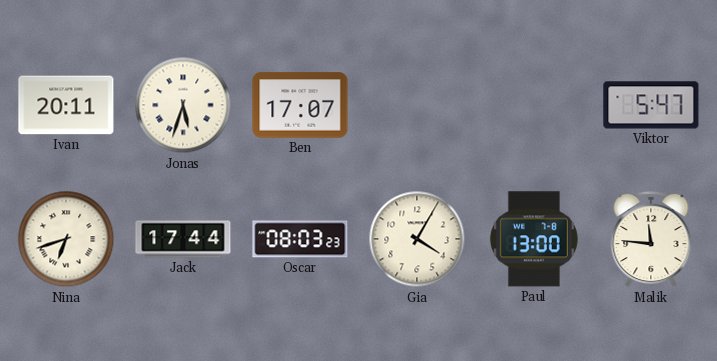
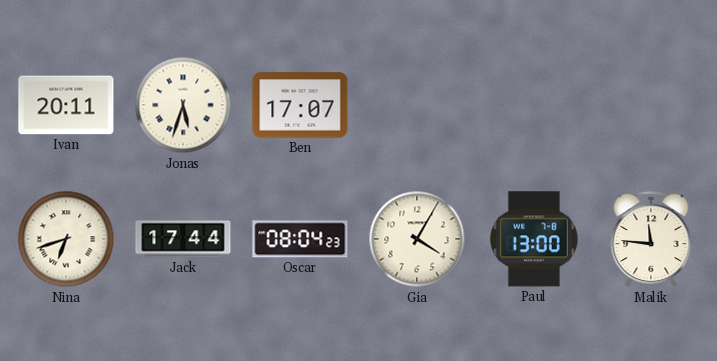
Viktor: 5:47 -> none (651, 105)
Oscar: 08:03 -> 08:04 (300, 239)
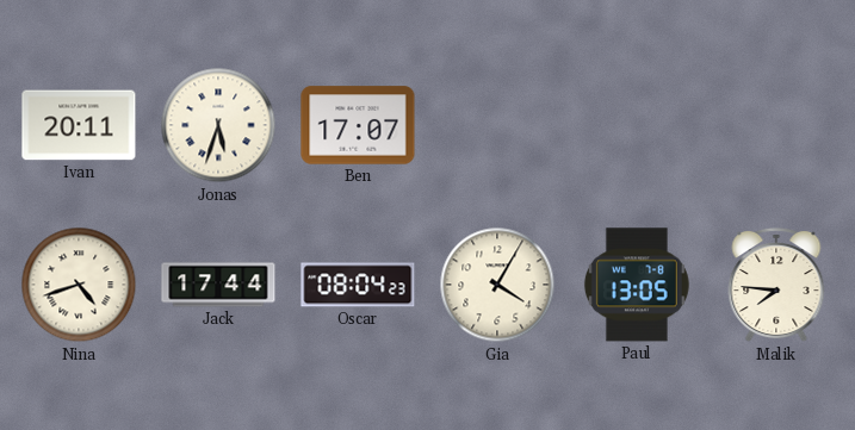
Nina: 6:42 -> 4:42 (79, 285)
Paul: 13:00 -> 13:05 (637, 285)
Malik: 11:46 -> 7:46 (776, 285)
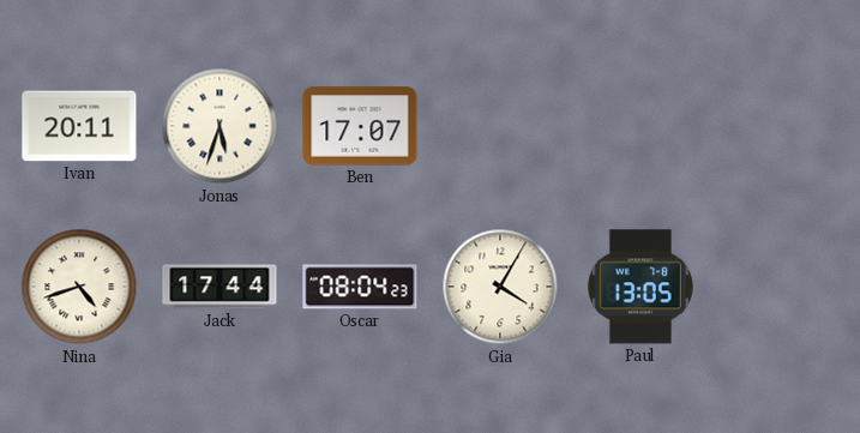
Malik: 7:46 -> none (776, 285)
